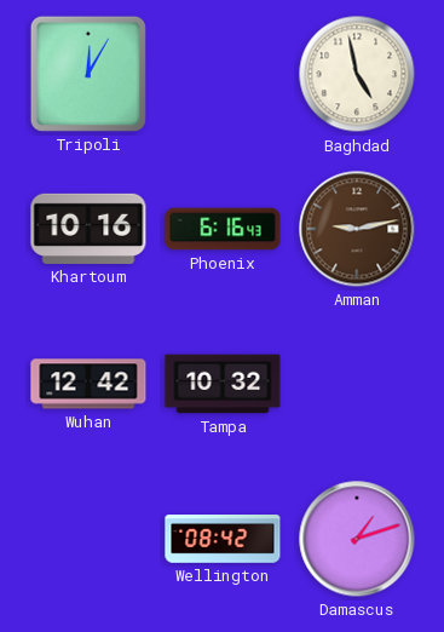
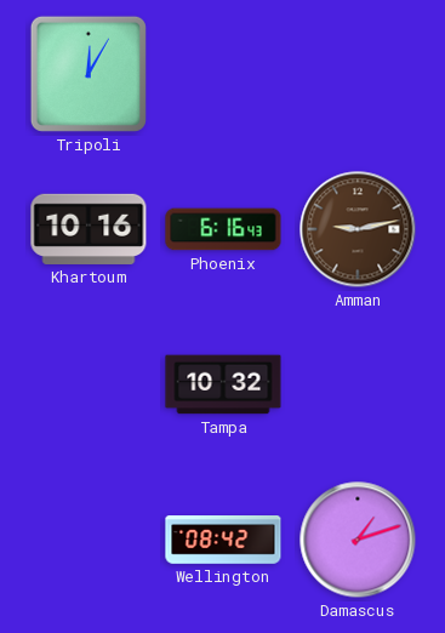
Baghdad: 4:58 -> none (357, 74)
Wuhan: 12:42 -> none (88, 384)
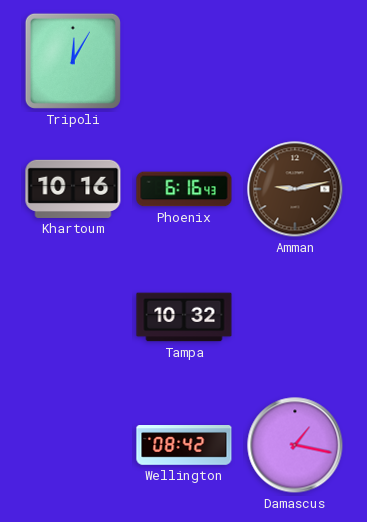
Damascus: 1:12 -> 1:17 (295, 445)
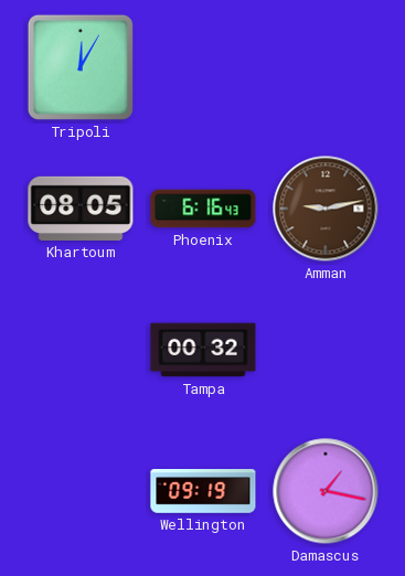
Khartoum: 10:16 -> 08:05 (81, 209)
Tampa: 10:32 -> 00:32 (203, 350)
Wellington: 08:42 -> 09:19 (203, 491)
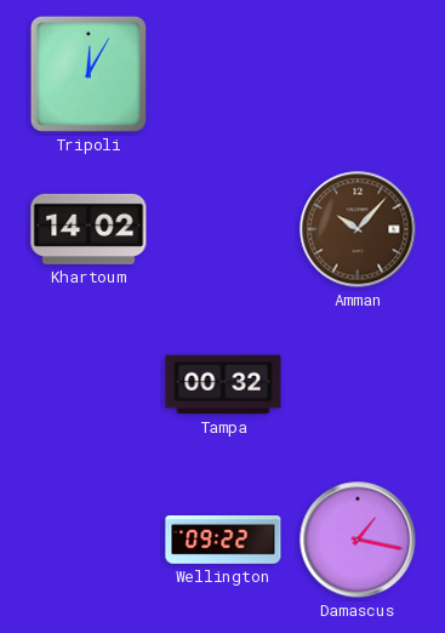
Khartoum: 08:05 -> 14:02 (89, 229)
Phoenix: 6:16 -> none (203, 209)
Amman: 9:13 -> 10:07 (358, 229)
Wellington: 09:19 -> 09:22 (223, 540)
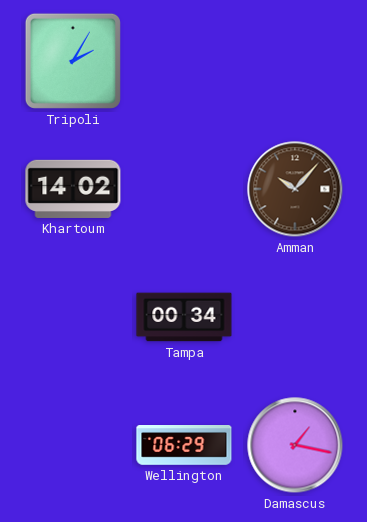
Tripoli: 12:05 -> 2:05 (73, 61)
Tampa: 00:32 -> 00:34 (184, 317)
Wellington: 09:22 -> 06:29 (184, 445)
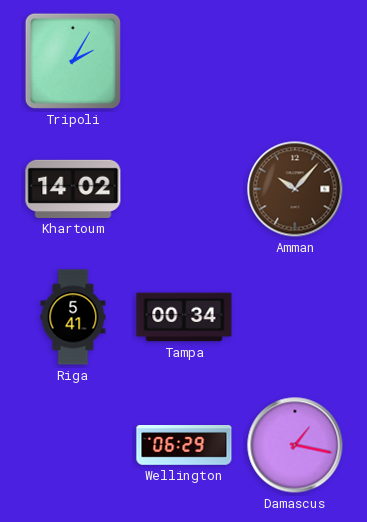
Riga: none -> 5:41 (73, 317)
